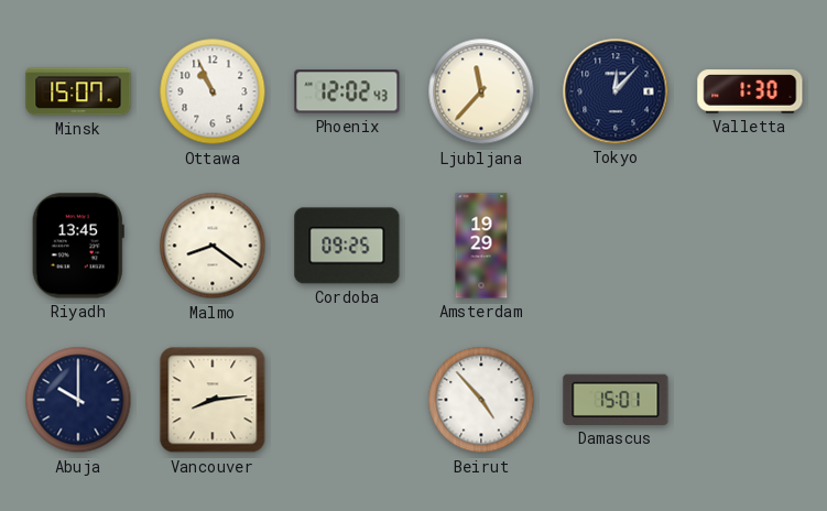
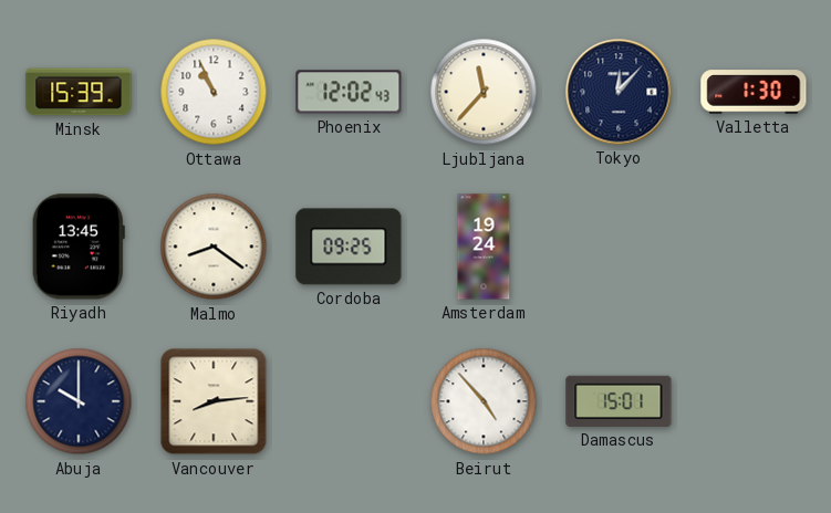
Minsk: 15:07 -> 15:39 (79, 92)
Amsterdam: 19:29 -> 19:24 (484, 247)
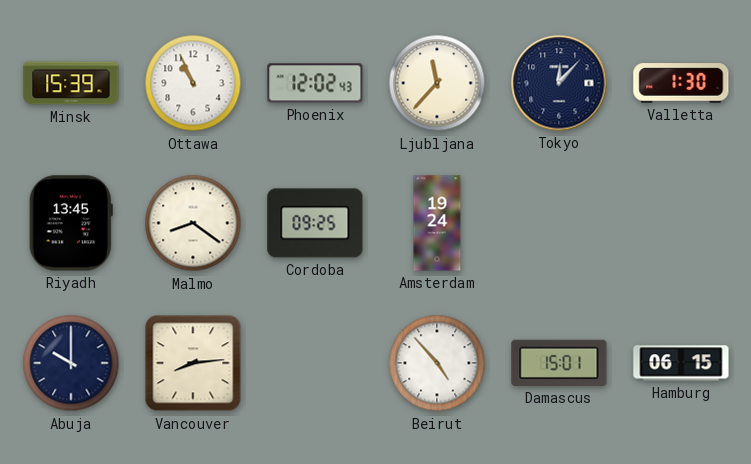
Hamburg: none -> 06:15 (681, 363)
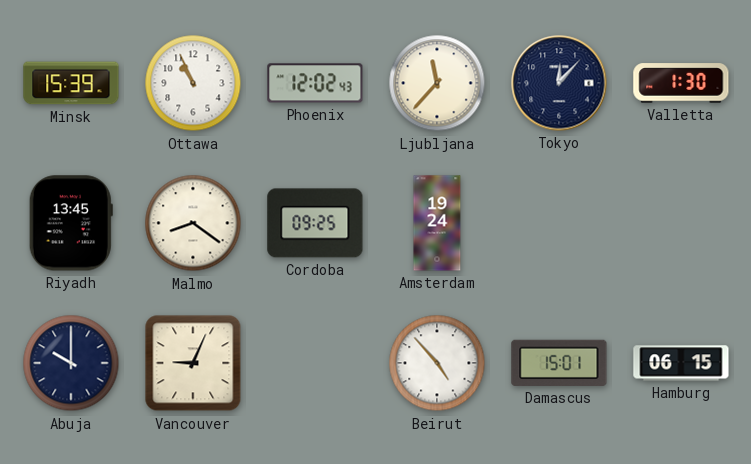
Vancouver: 8:14 -> 9:04 (193, 363)
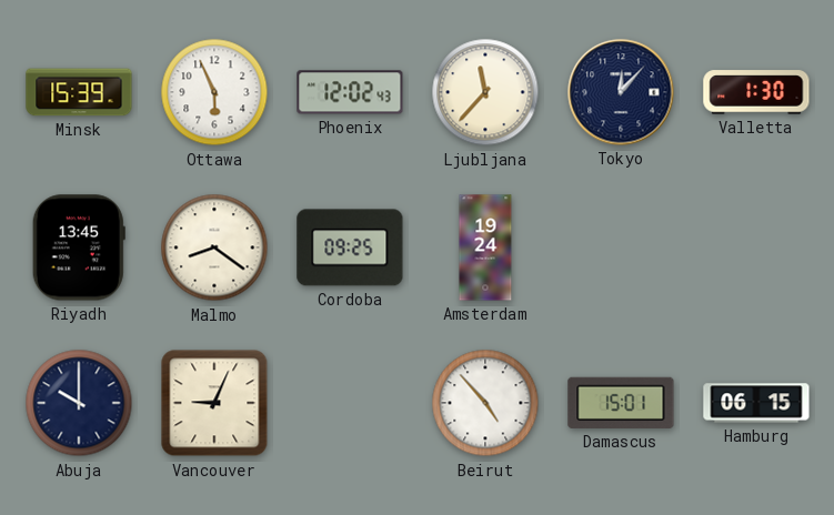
Ottawa: 10:56 -> 5:56 (214, 92)
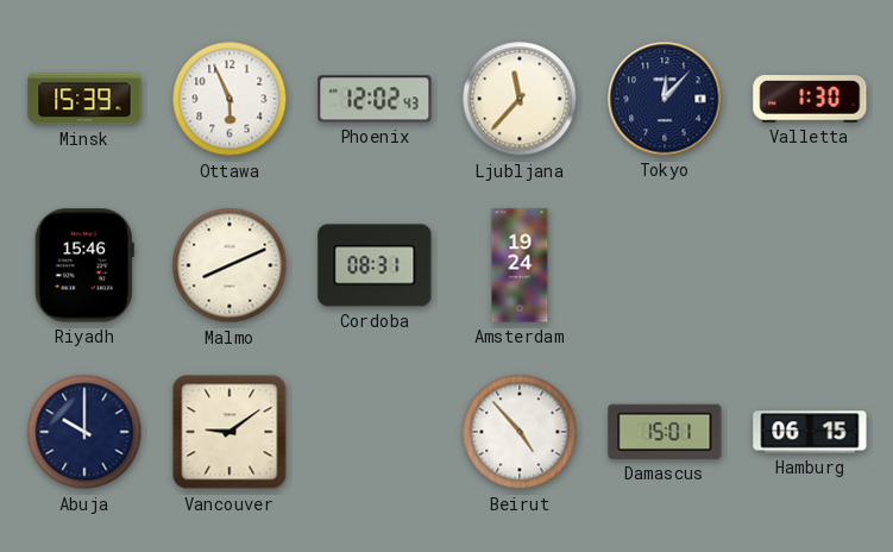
Riyadh: 13:45 -> 15:46 (84, 265)
Malmo: 8:21 -> 8:11 (229, 265)
Cordoba: 09:25 -> 08:31 (375, 265)
Vancouver: 9:04 -> 9:09 (229, 432)
